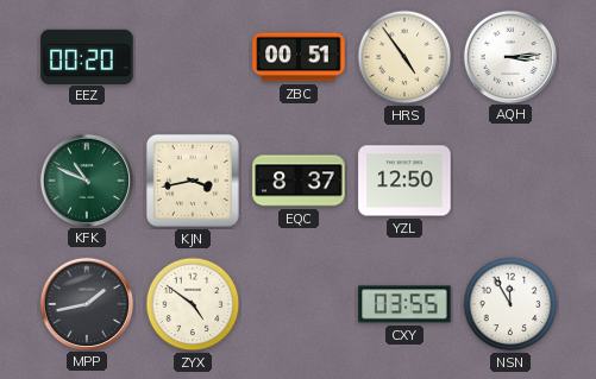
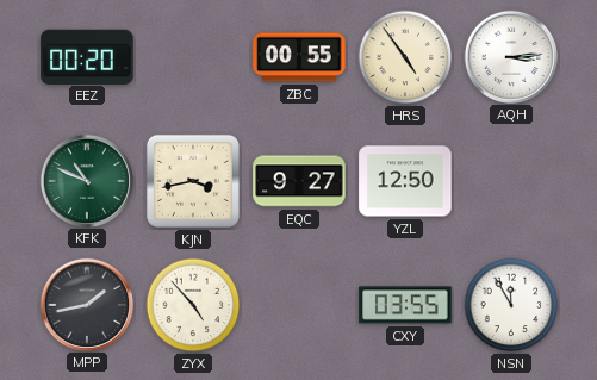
ZBC: 00:51 -> 00:55 (299, 57)
EQC: 8:37 -> 9:27 (299, 181)
ZYX: 4:51 -> 4:53 (193, 305)
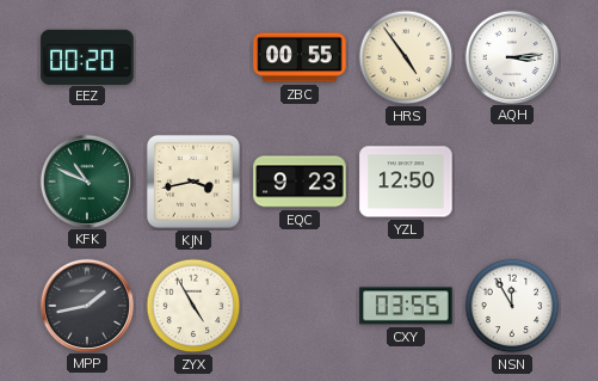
EQC: 9:27 -> 9:23 (300, 182)
ZYX: 4:53 -> 4:55 (193, 306)
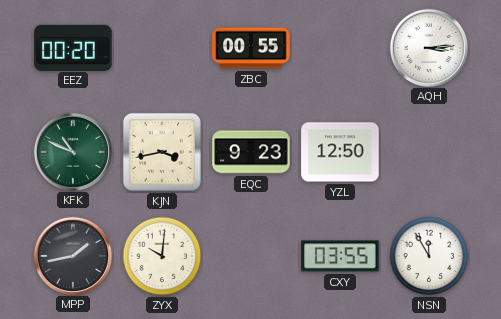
HRS: 4:54 -> none (406, 57)
ZYX: 4:55 -> 10:01 (162, 256)
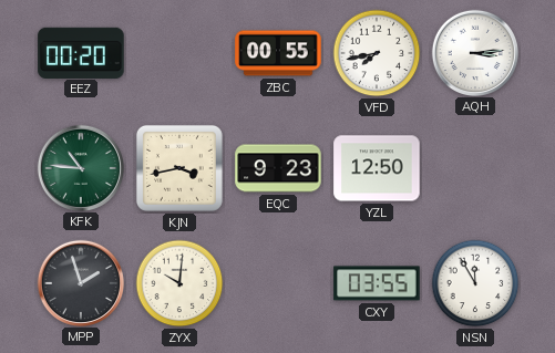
VFD: none -> 7:43 (377, 53)
KFK: 10:49 -> 10:46 (80, 167)
MPP: 1:43 -> 1:57 (80, 282)
